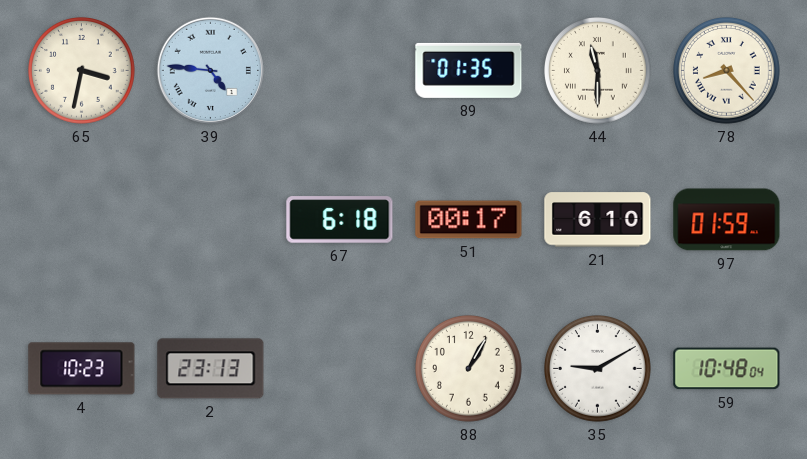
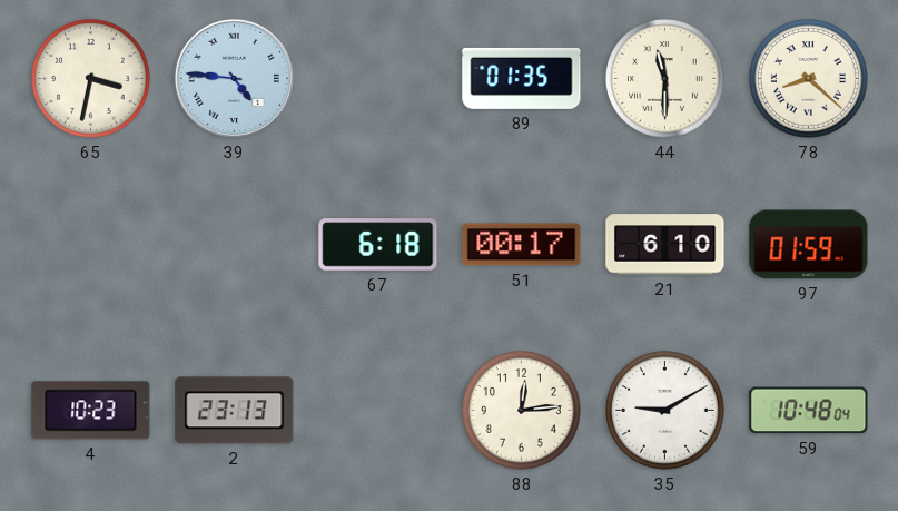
78: 8:23 -> 8:22 (809, 79)
88: 1:05 -> 12:14 (522, 411)
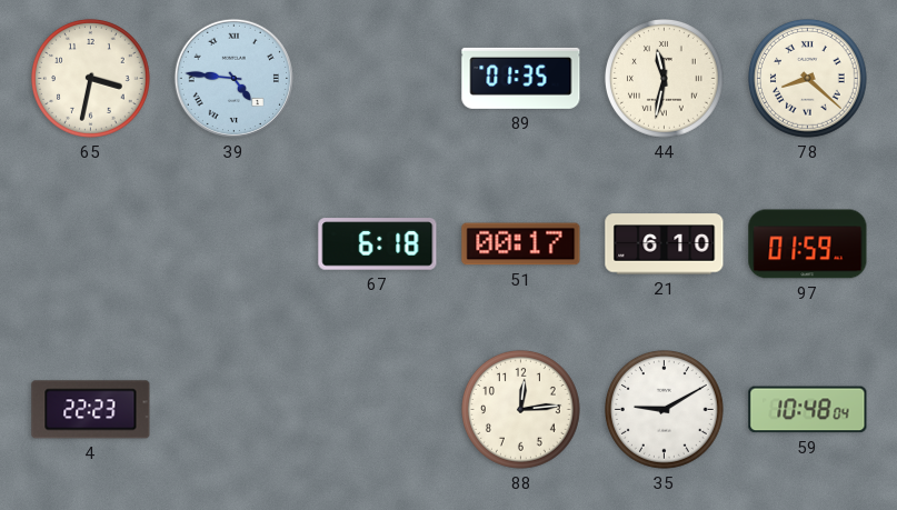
44: 11:30 -> 11:32 (665, 79)
4: 10:23 -> 22:23 (91, 410)
2: 23:13 -> none (235, 411)
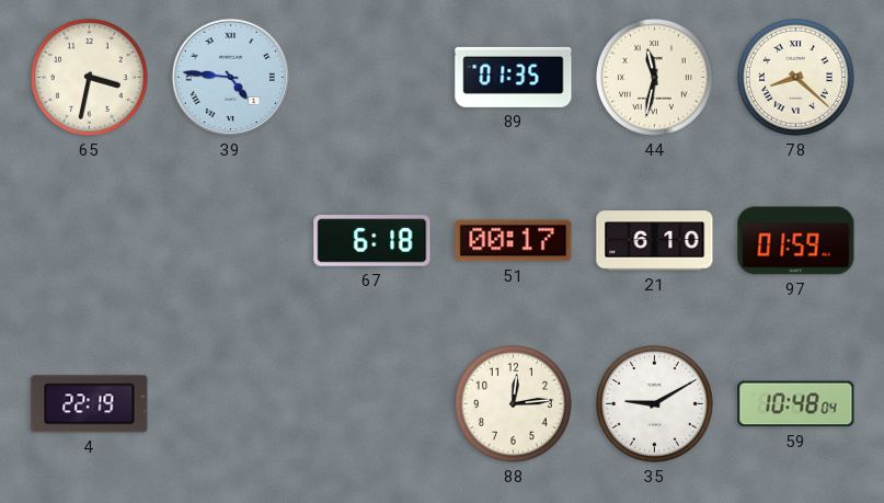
4: 22:23 -> 22:19 (90, 404)
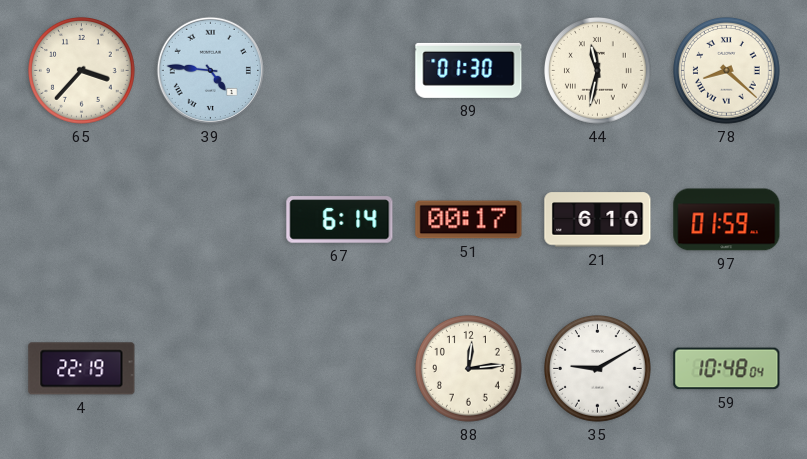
65: 3:32 -> 3:37 (82, 71)
89: 01:35 -> 01:30 (469, 70)
67: 6:18 -> 6:14 (340, 220)
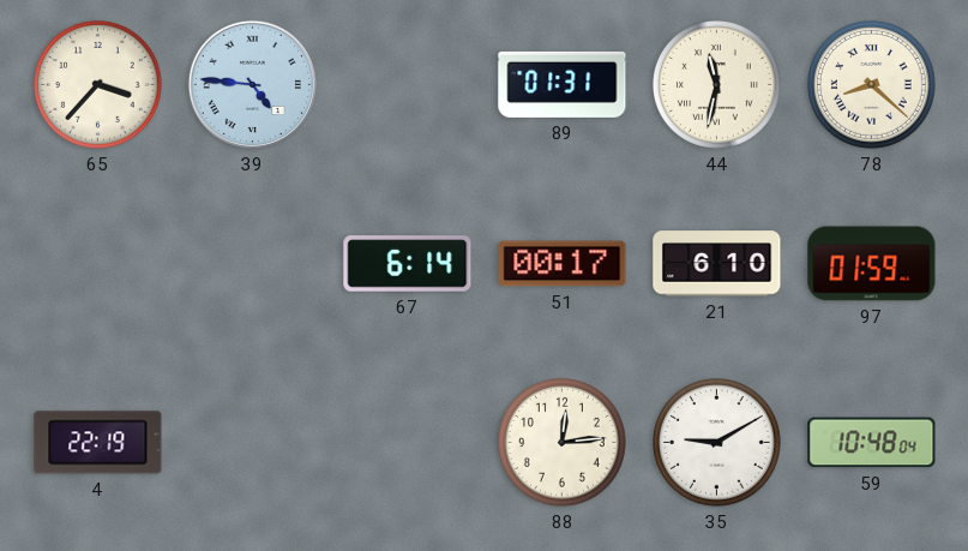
89: 01:30 -> 01:31 (563, 84)
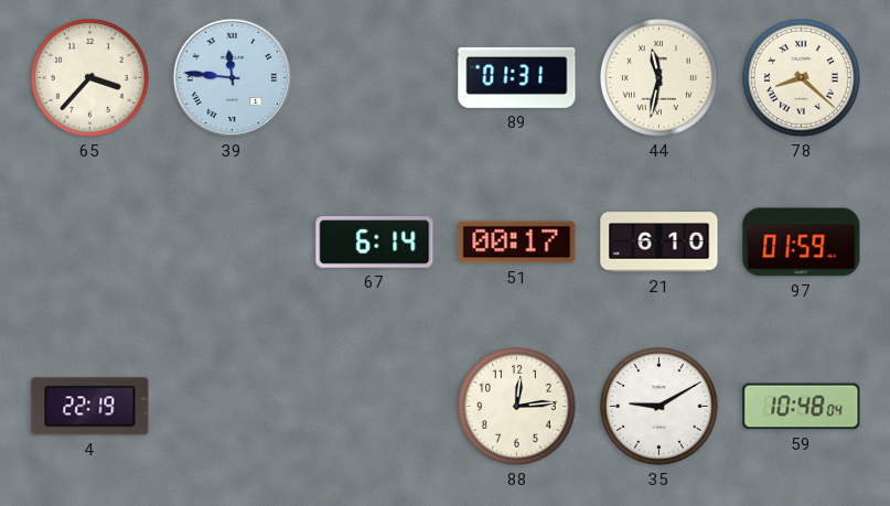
39: 4:46 -> 11:46 (232, 77)
